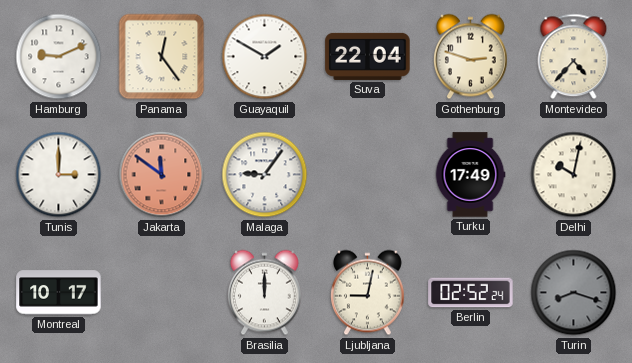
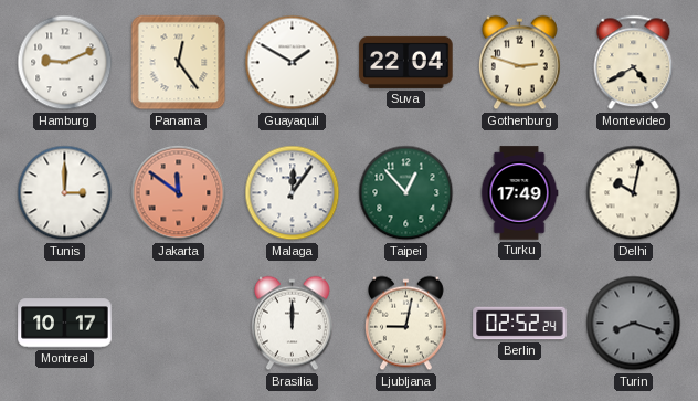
Montevideo: 4:37 -> 4:40 (634, 63)
Malaga: 9:06 -> 12:06 (293, 193)
Taipei: none -> 12:53 (406, 193)
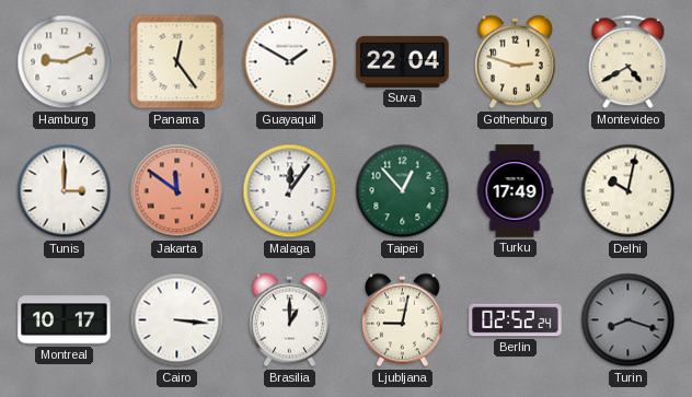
Cairo: none -> 3:16 (177, 320)
Brasilia: 12:00 -> 1:00 (289, 320)
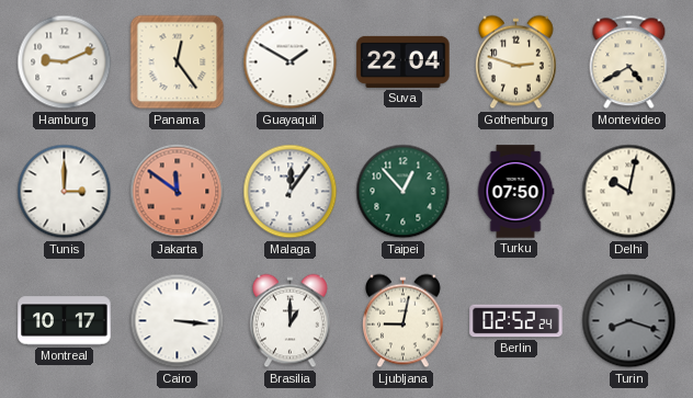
Turku: 17:49 -> 07:50 (515, 192)
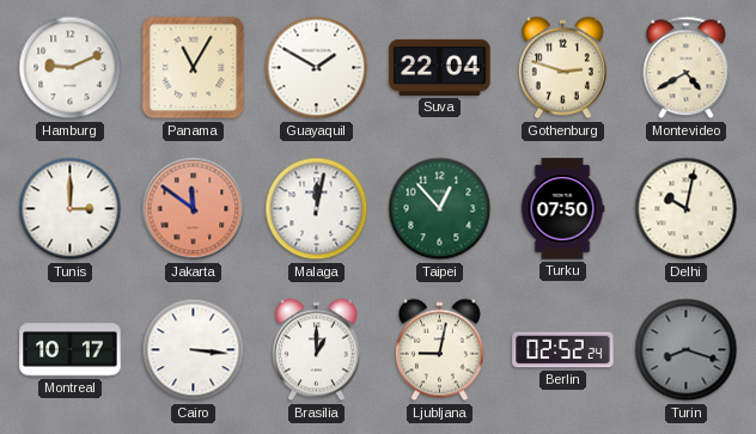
Panama: 12:24 -> 11:05 (194, 68)
Malaga: 12:06 -> 12:02 (317, 209)
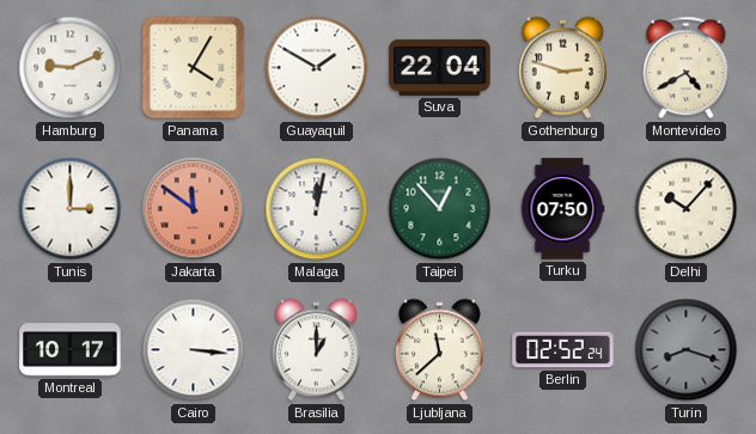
Panama: 11:05 -> 4:05 (194, 68)
Delhi: 10:02 -> 10:07 (687, 209)
Ljubljana: 9:02 -> 11:38 (439, 350)
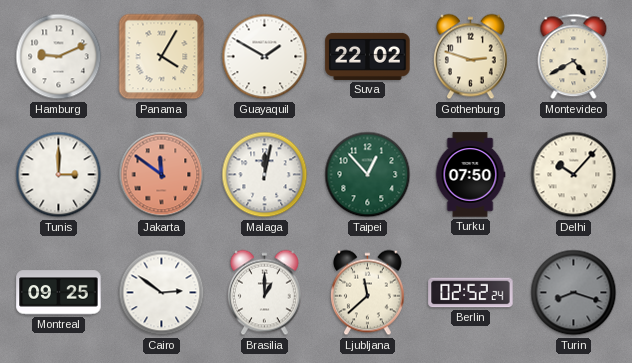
Suva: 22:04 -> 22:02 (368, 56)
Montreal: 10:17 -> 09:25 (59, 293)
Cairo: 3:16 -> 2:51 (162, 293)
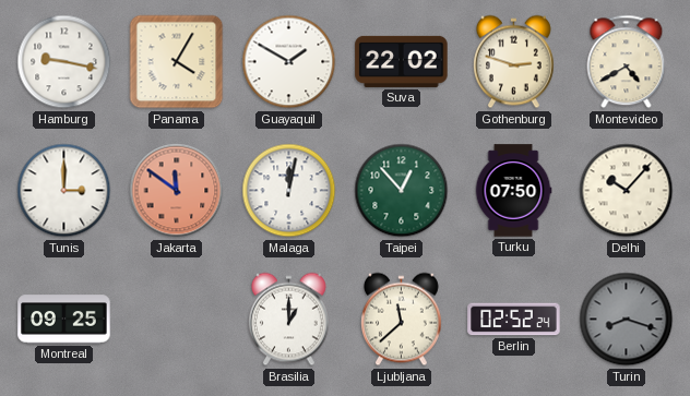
Hamburg: 9:11 -> 9:17 (64, 62)
Cairo: 2:51 -> none (162, 293)
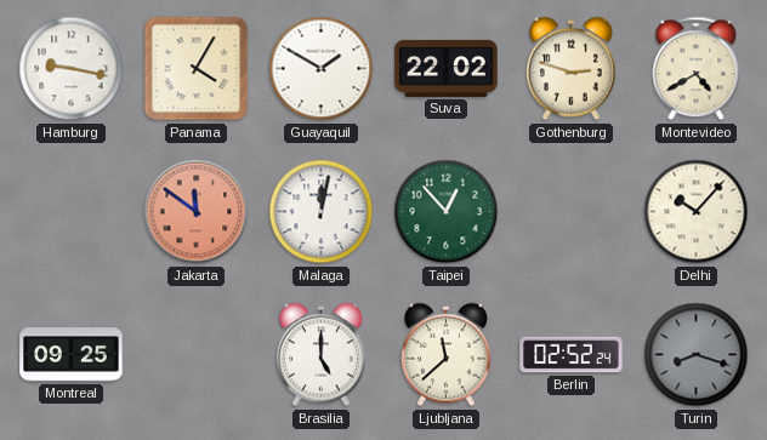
Tunis: 3:00 -> none (64, 191)
Turku: 07:50 -> none (513, 191)
Brasilia: 1:00 -> 5:00 (320, 355)
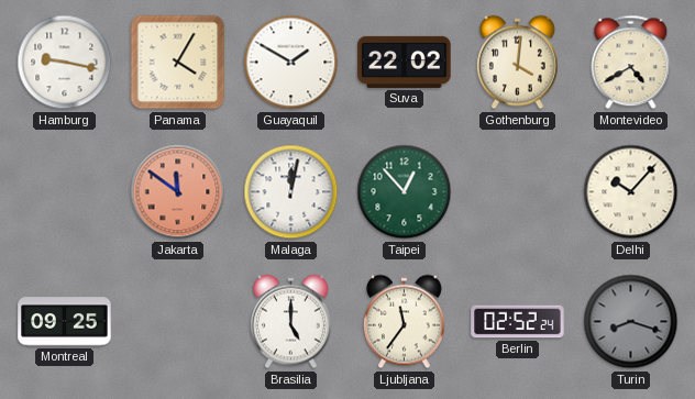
Gothenburg: 2:48 -> 4:01 (517, 63)
Ljubljana: 11:38 -> 11:36 (404, 322)
